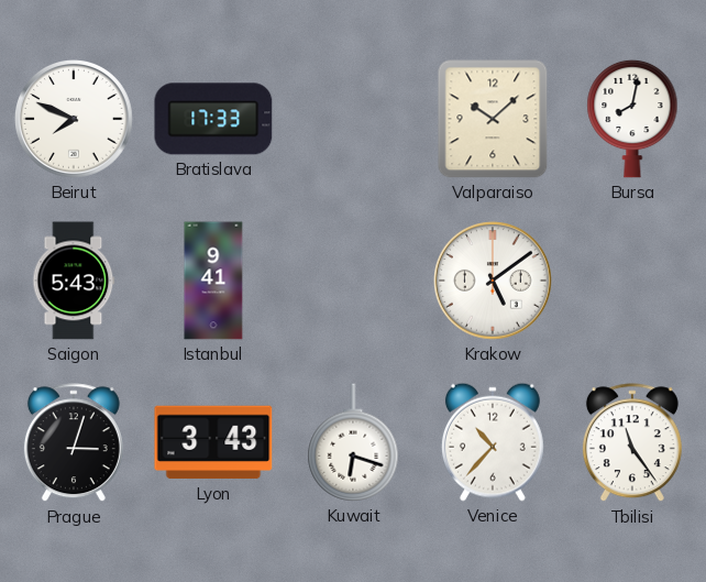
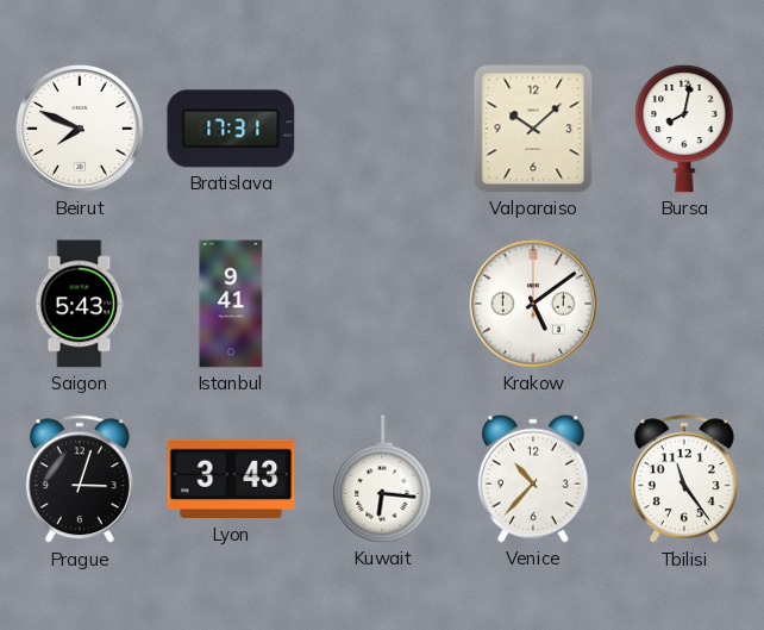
Bratislava: 17:33 -> 17:31 (231, 129)
Kuwait: 6:18 -> 6:16 (382, 479)
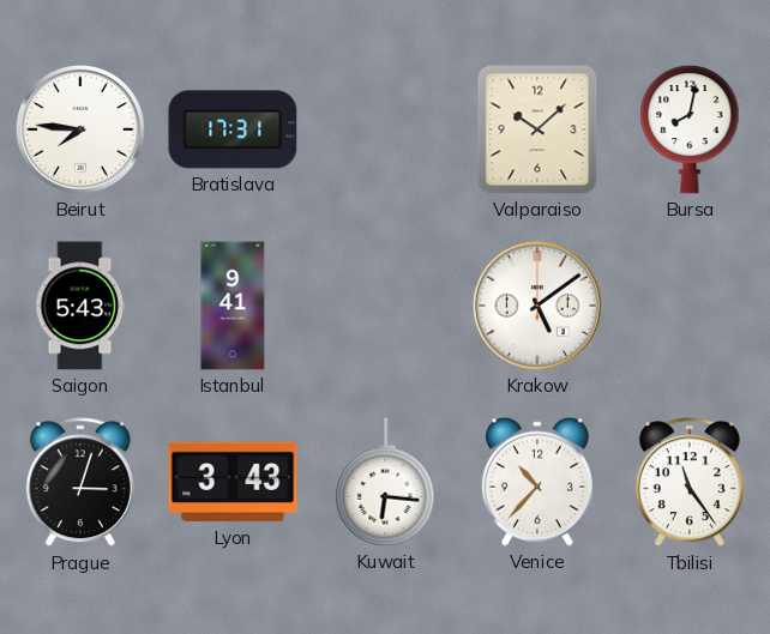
Beirut: 7:49 -> 7:46 (82, 131)
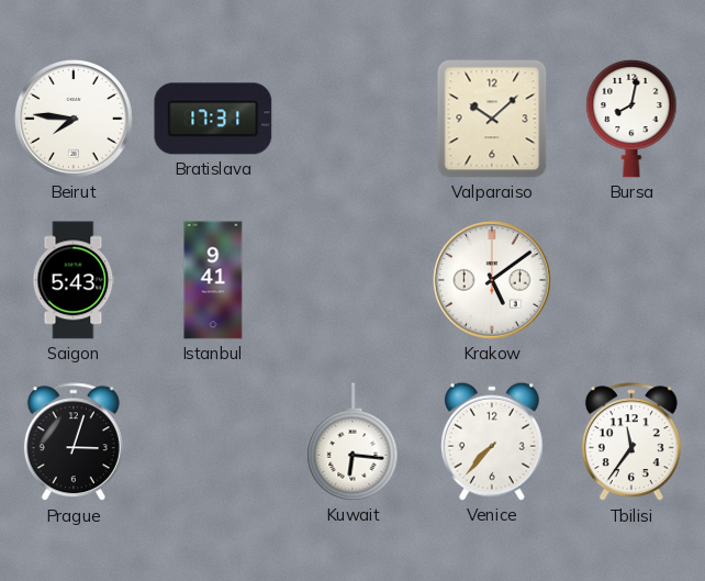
Lyon: 3:43 -> none (233, 482)
Venice: 10:37 -> 7:37 (492, 442)
Tbilisi: 11:24 -> 11:36 (631, 443)
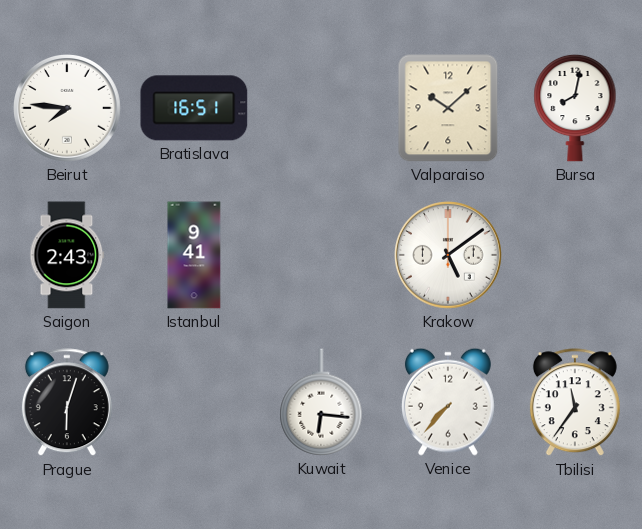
Bratislava: 17:31 -> 16:51 (194, 108)
Saigon: 5:43 -> 2:43 (67, 255)
Prague: 3:03 -> 6:03 (67, 403)
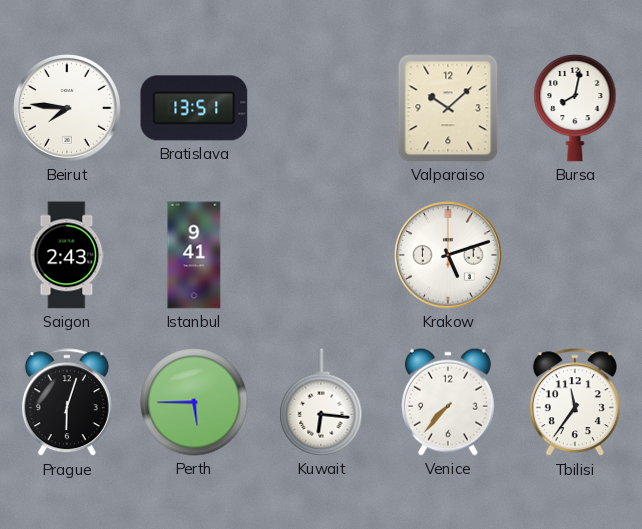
Bratislava: 16:51 -> 13:51 (194, 108)
Krakow: 5:09 -> 5:12 (449, 256)
Perth: none -> 5:45 (194, 402)
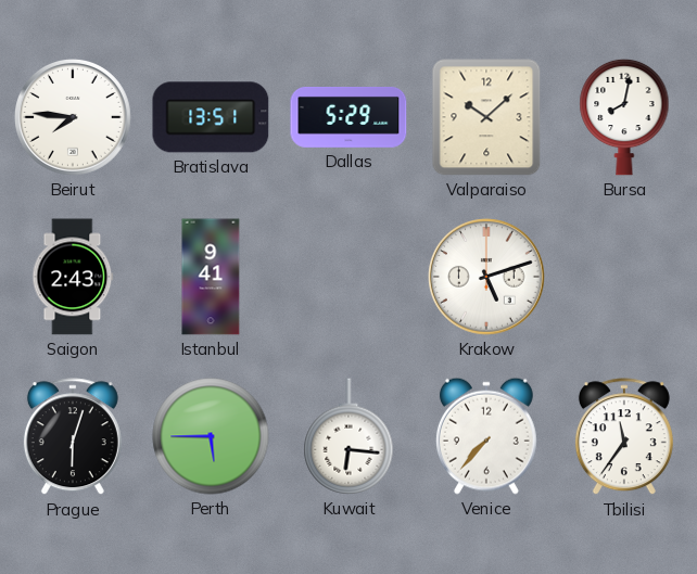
Dallas: none -> 5:29 (348, 117)
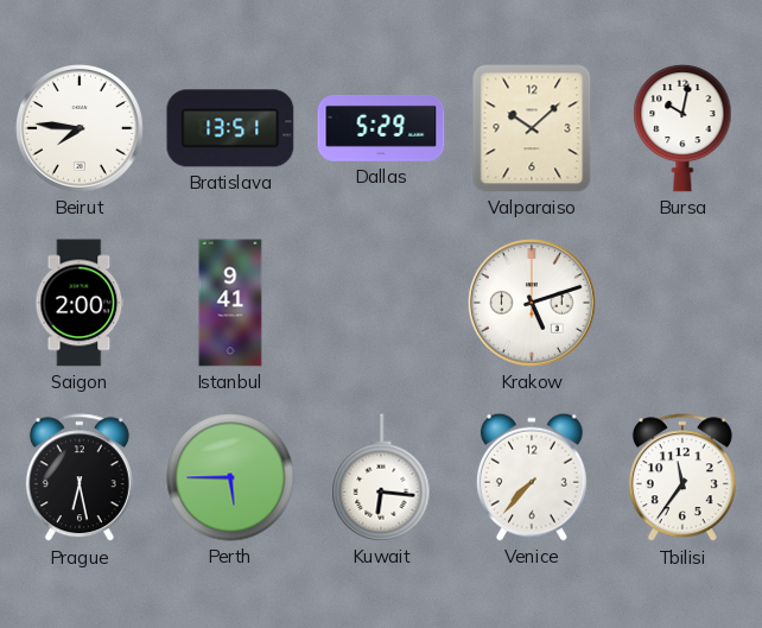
Bursa: 8:02 -> 10:02 (682, 128)
Saigon: 2:43 -> 2:00 (80, 303)
Prague: 6:03 -> 6:28 (80, 478)
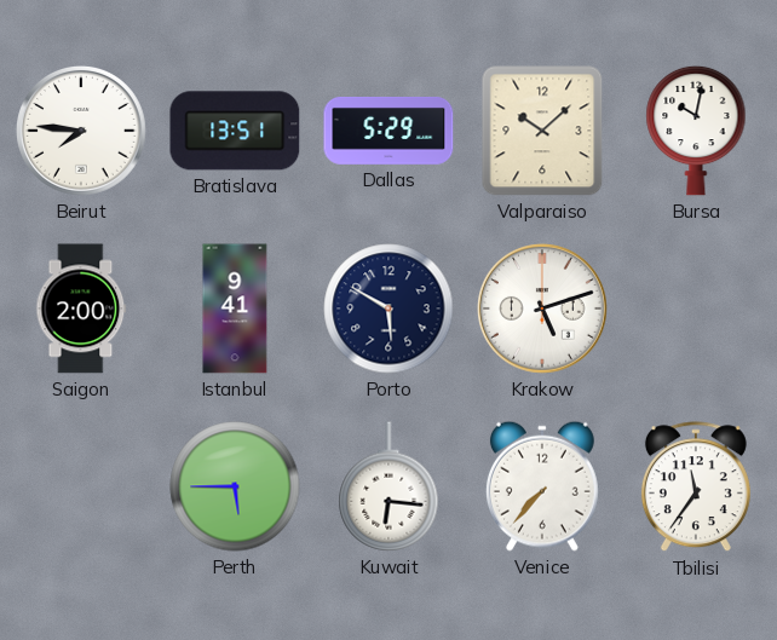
Porto: none -> 5:50 (388, 309)
Prague: 6:28 -> none (80, 478)
